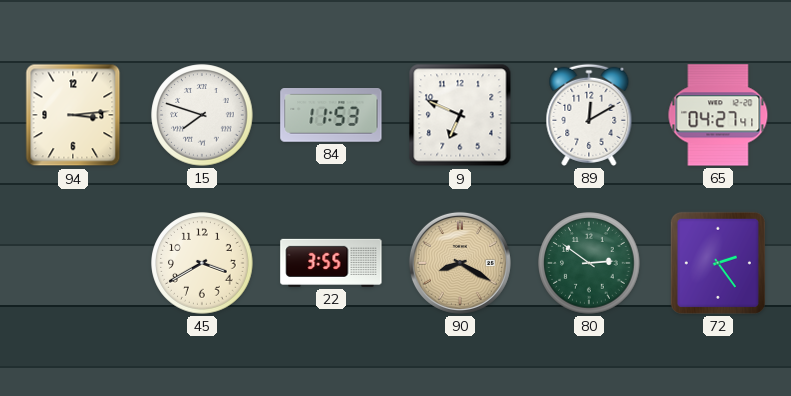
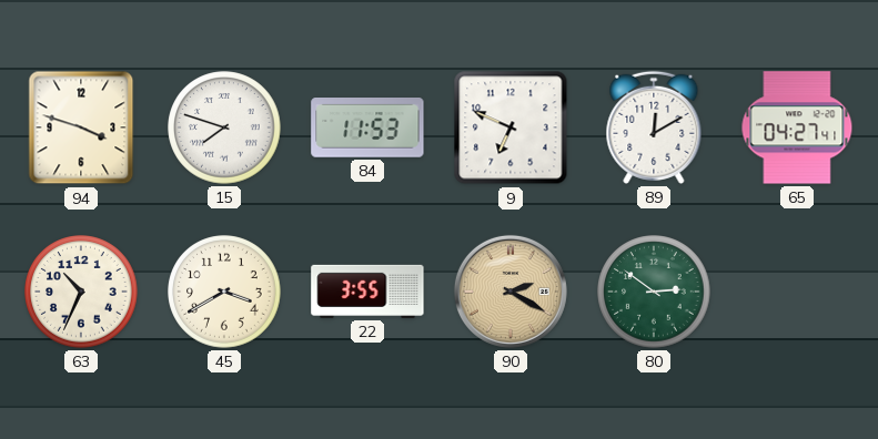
94: 3:14 -> 3:48 (81, 127)
63: none -> 10:34 (81, 292)
90: 8:20 -> 2:20 (511, 292)
72: 2:24 -> none (718, 263)
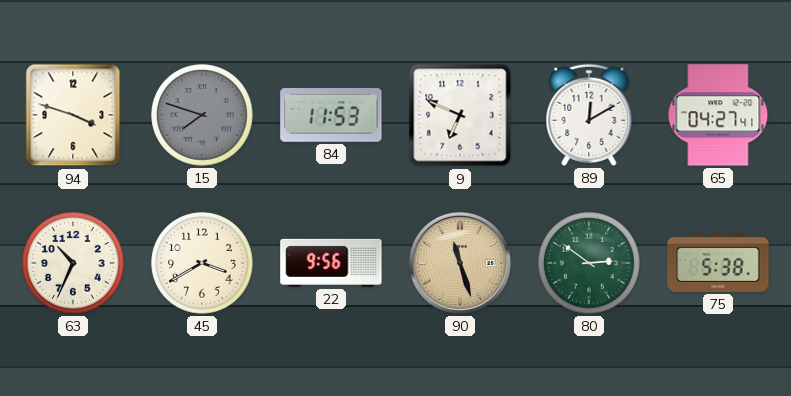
15 dial: white -> grey (202, 115)
22: 3:55 -> 9:56 (331, 263)
90: 2:20 -> 11:27 (460, 263)
75: none -> 5:38 (718, 263)
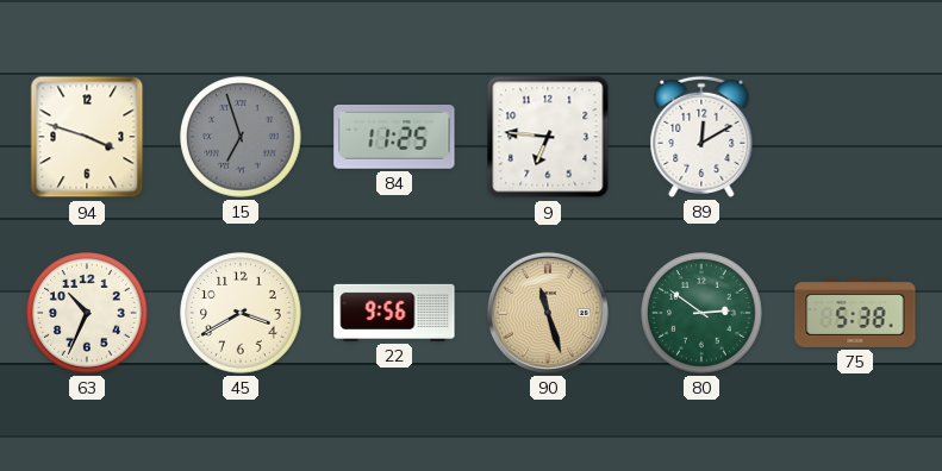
15: 7:48 -> 6:57 (241, 137)
84: 11:53 -> 11:25 (394, 138)
9: 6:49 -> 6:46 (548, 137)
65: 04:27 -> none (718, 115)
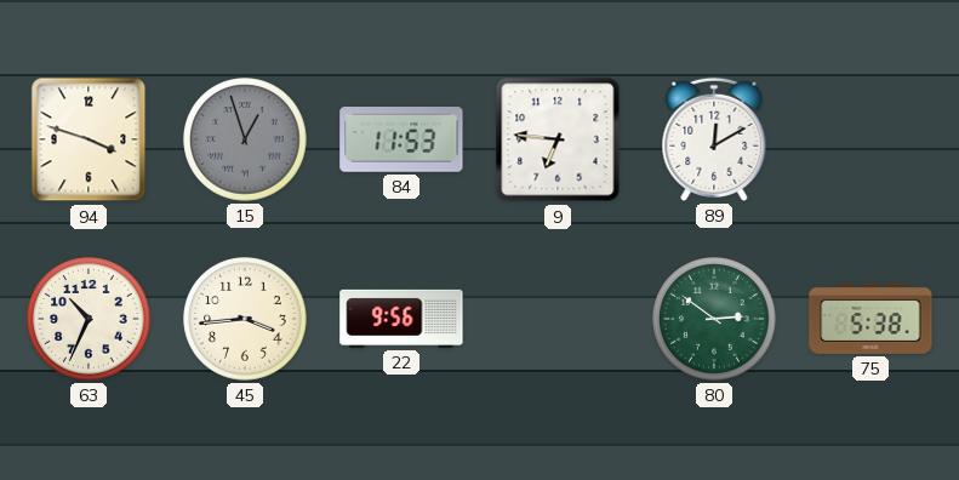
15: 6:57 -> 12:57 (245, 139)
84: 11:25 -> 11:53 (401, 141)
45: 3:40 -> 3:44 (245, 319)
90: 11:27 -> none (548, 313)
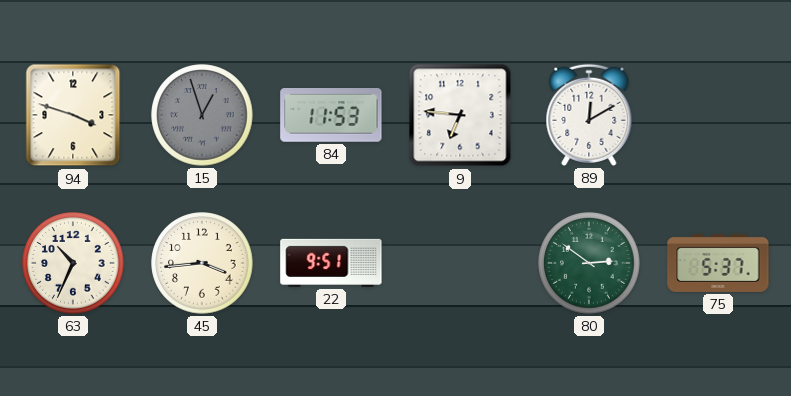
22: 9:56 -> 9:51 (331, 263)
75: 5:38 -> 5:37 (718, 263)
